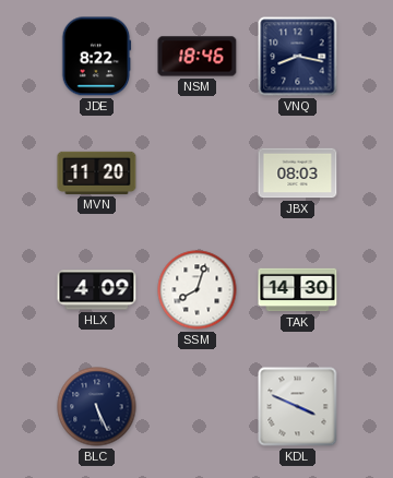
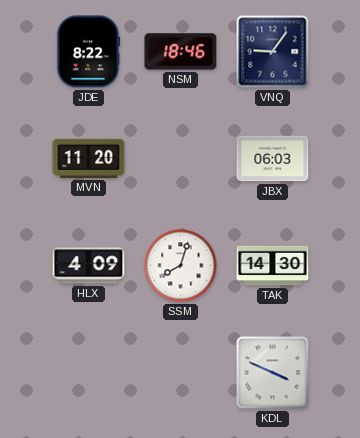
VNQ: 8:17 -> 9:06 (273, 52)
JBX: 08:03 -> 06:03 (273, 159)
BLC: 5:26 -> none (97, 407)
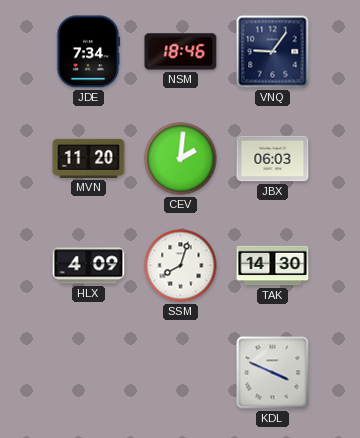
JDE: 8:22 -> 7:34 (88, 52)
CEV: none -> 2:01 (181, 159)
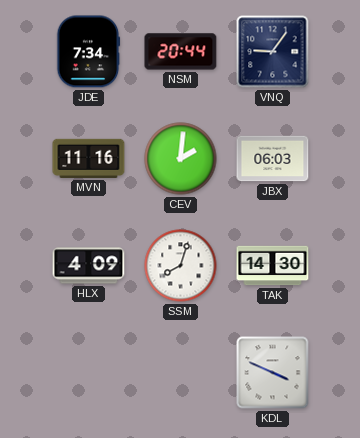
NSM: 18:46 -> 20:44 (181, 52)
MVN: 11:20 -> 11:16 (89, 158)
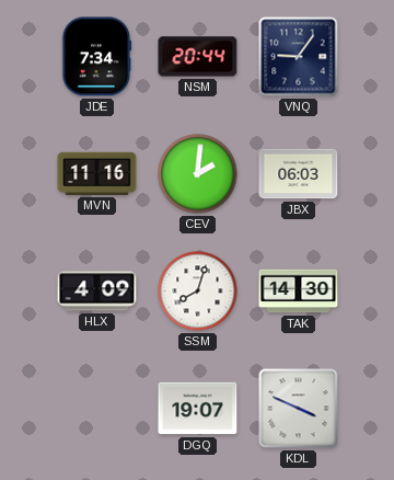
DGQ: none -> 19:07 (198, 409)
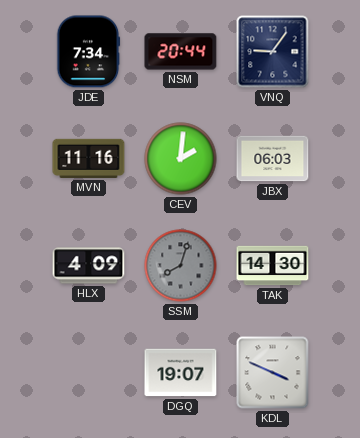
SSM dial: white -> grey (181, 266)
